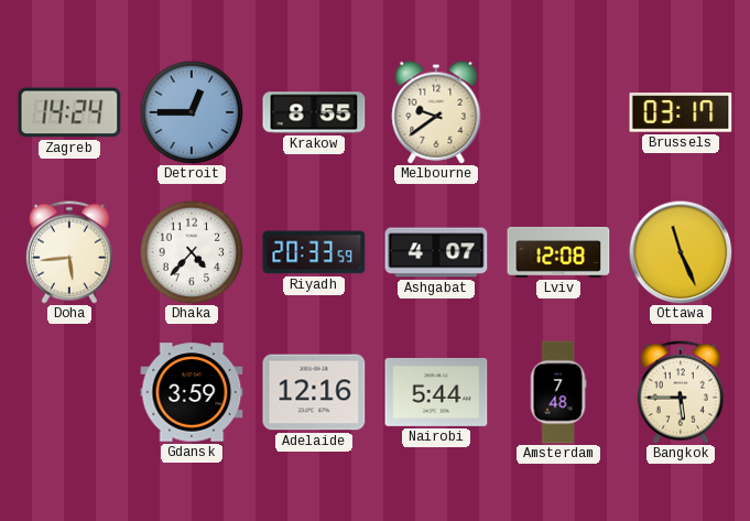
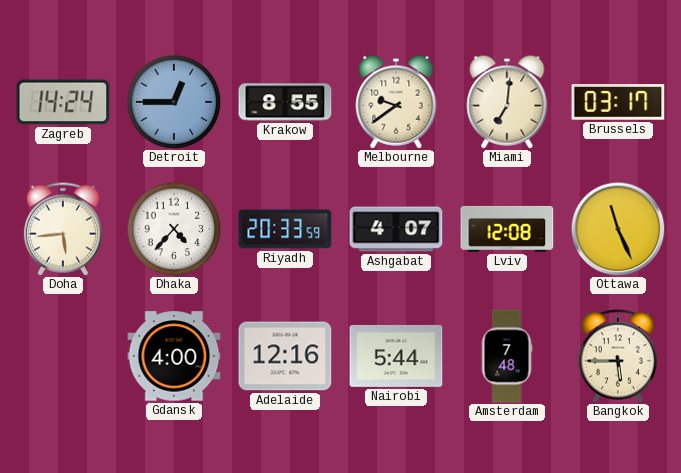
Miami: none -> 7:01 (507, 102)
Gdansk: 3:59 -> 4:00 (174, 356)
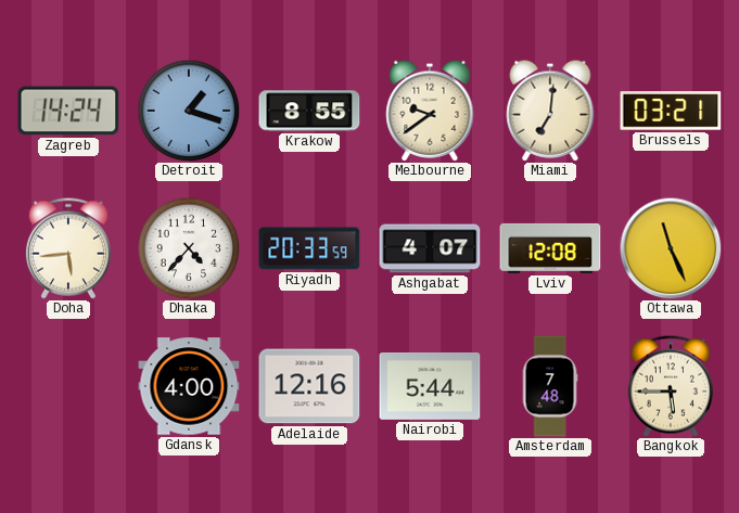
Detroit: 12:45 -> 1:18 (189, 111)
Brussels: 03:17 -> 03:21 (671, 111)
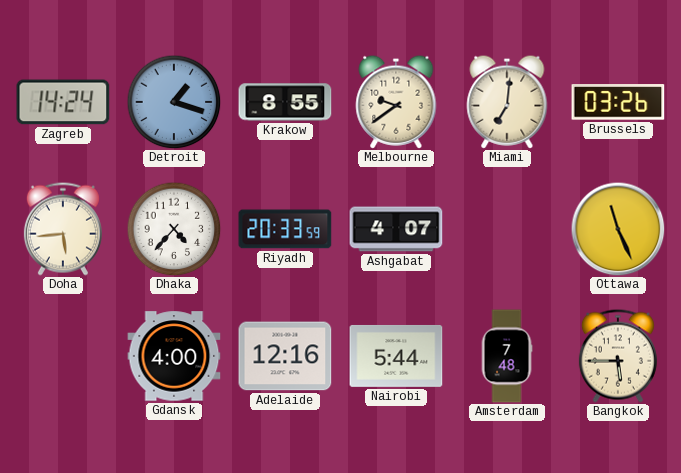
Brussels: 03:21 -> 03:26 (618, 102)
Lviv: 12:08 -> none (550, 248)
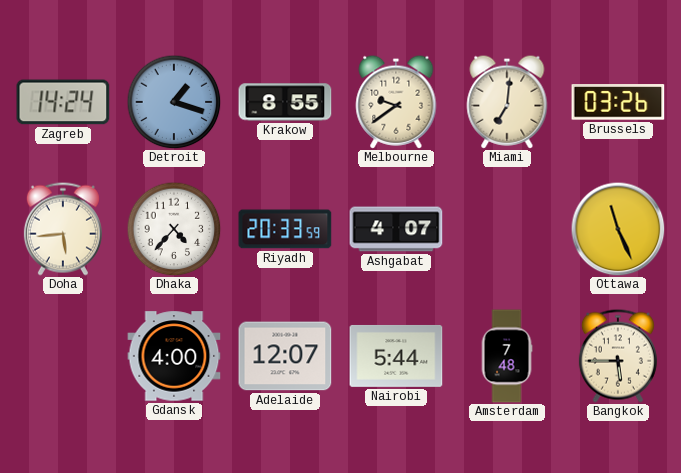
Adelaide: 12:16 -> 12:07 (285, 356)
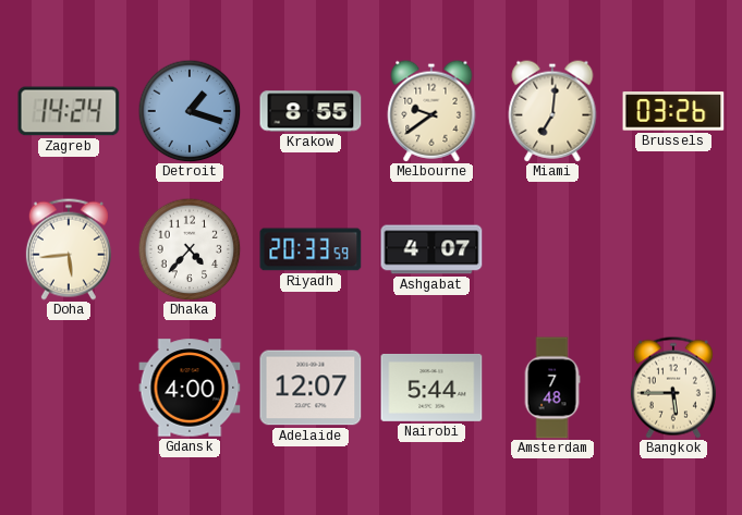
Ottawa: 11:26 -> none (618, 229)
